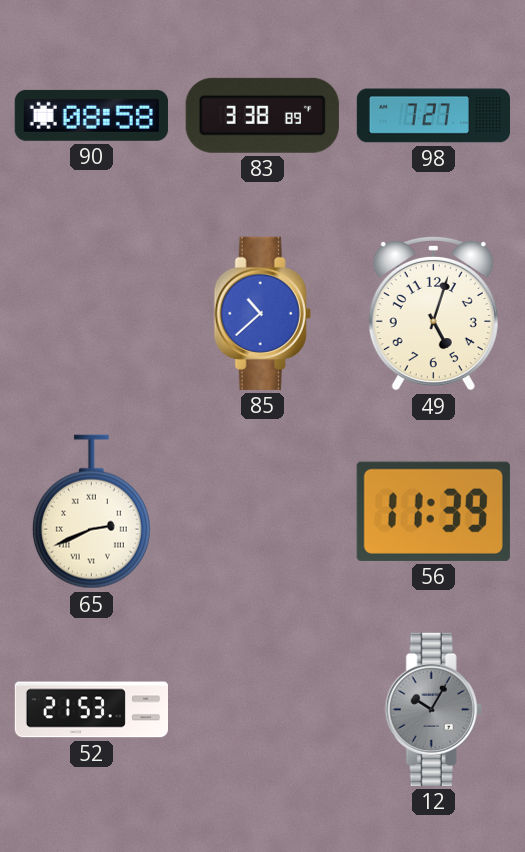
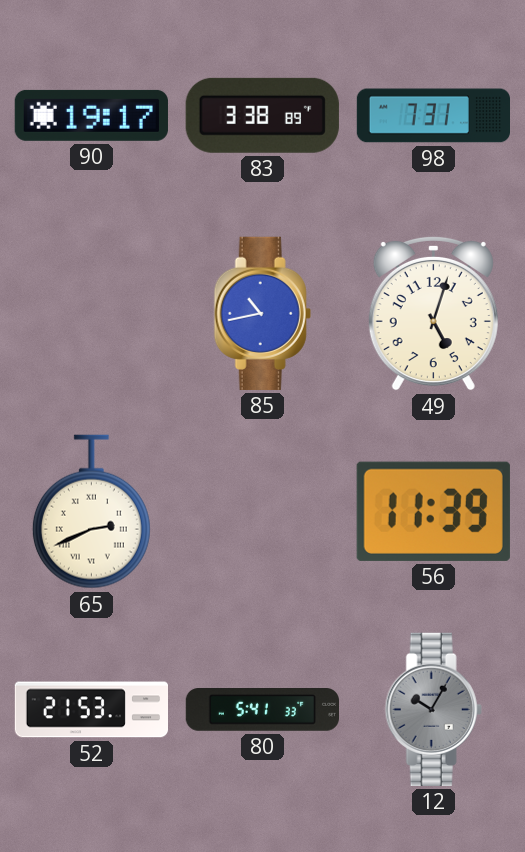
90: 08:58 -> 19:17 (91, 115)
98: 7:27 -> 7:31 (433, 116)
85: 10:38 -> 10:43 (262, 313)
80: none -> 5:41 (262, 710)
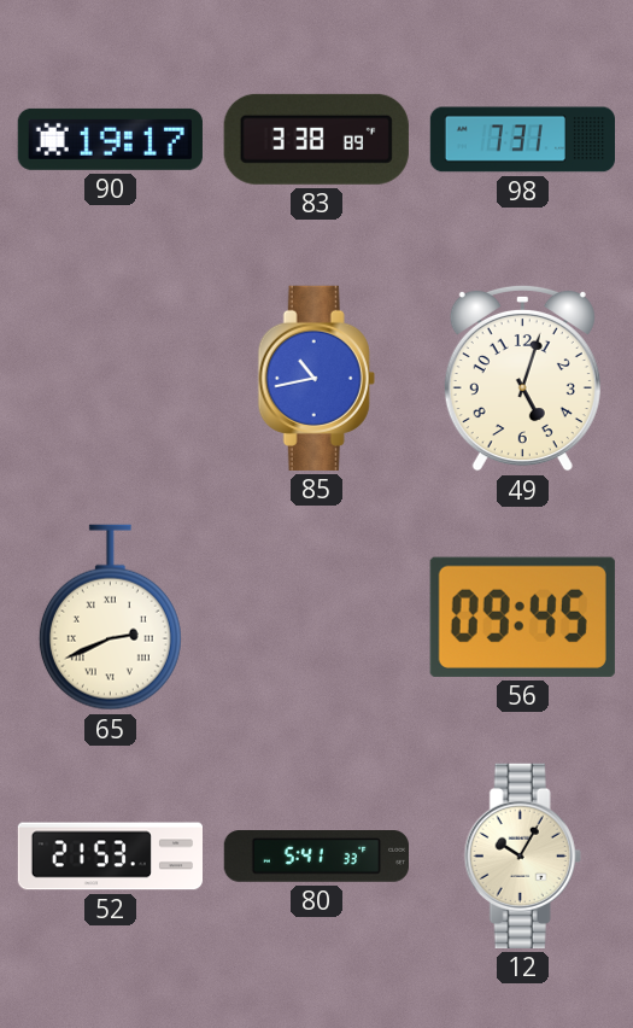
56: 11:39 -> 09:45 (522, 617)
12 dial: grey -> cream (522, 855)
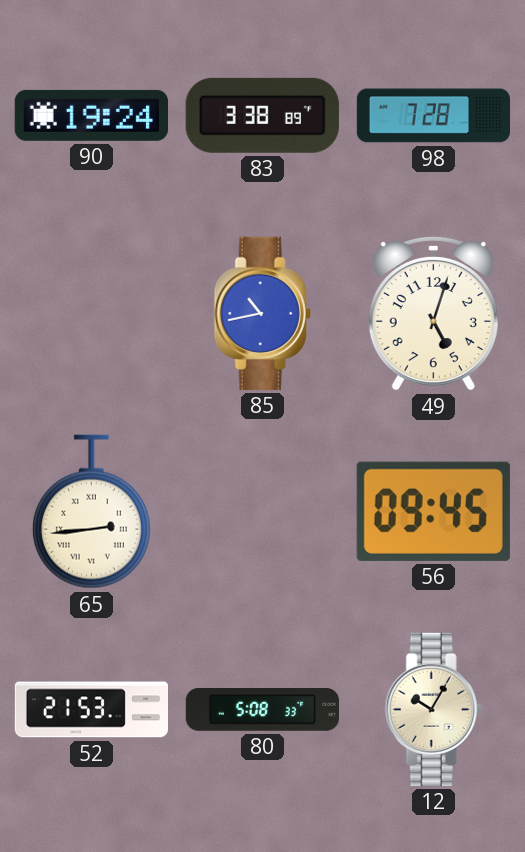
90: 19:17 -> 19:24 (91, 115)
98: 7:31 -> 7:28 (433, 116)
65: 2:41 -> 2:44 (91, 512)
80: 5:41 -> 5:08 (262, 710)
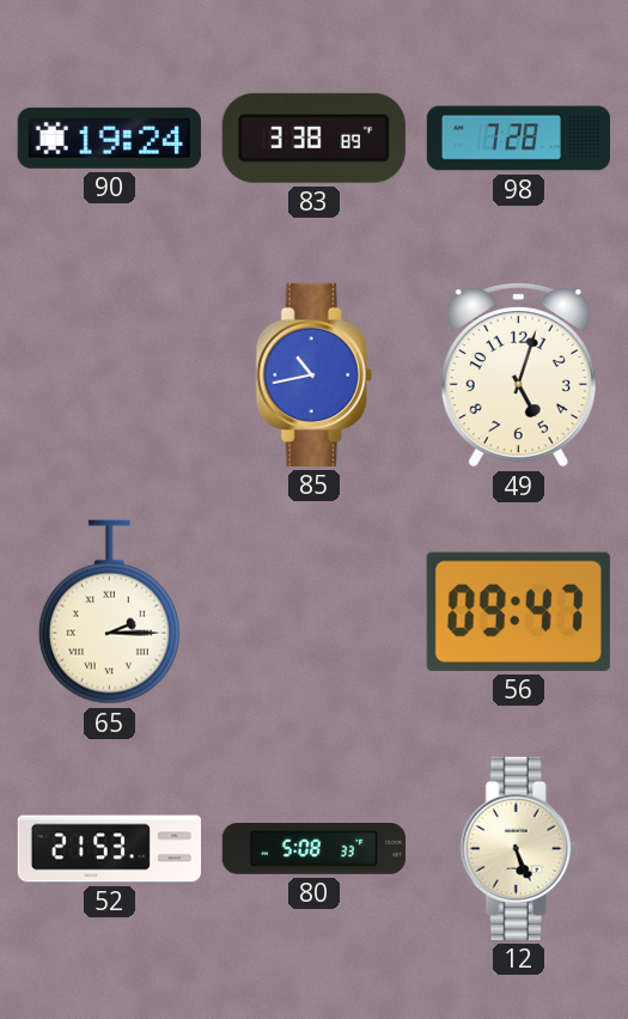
65: 2:44 -> 2:15 (109, 612)
56: 09:45 -> 09:47 (518, 611)
12: 10:05 -> 5:26 (518, 848)
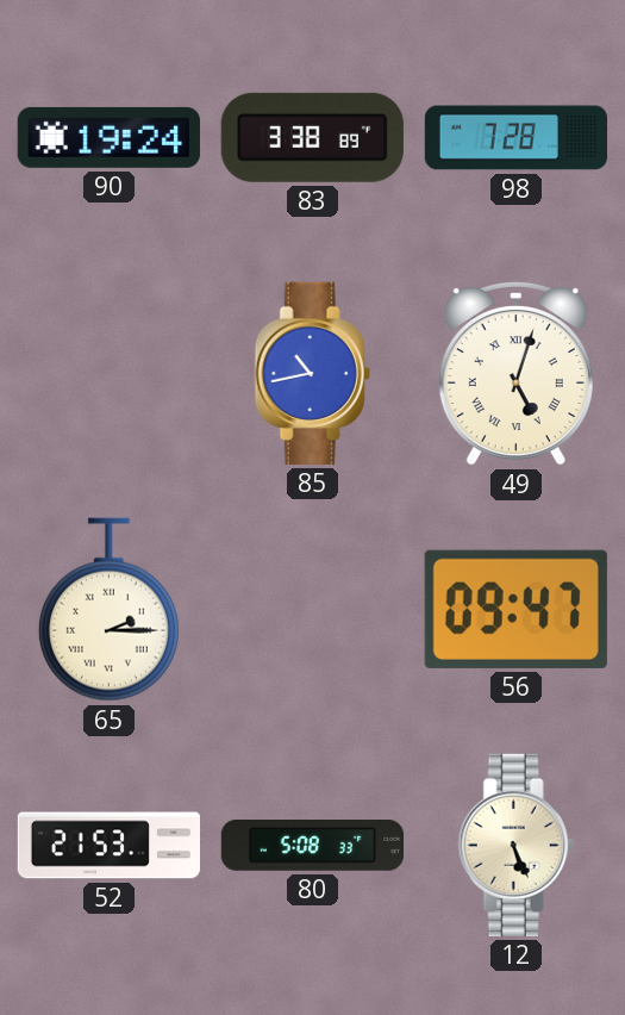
49 numerals: Arabic -> Roman (515, 373)
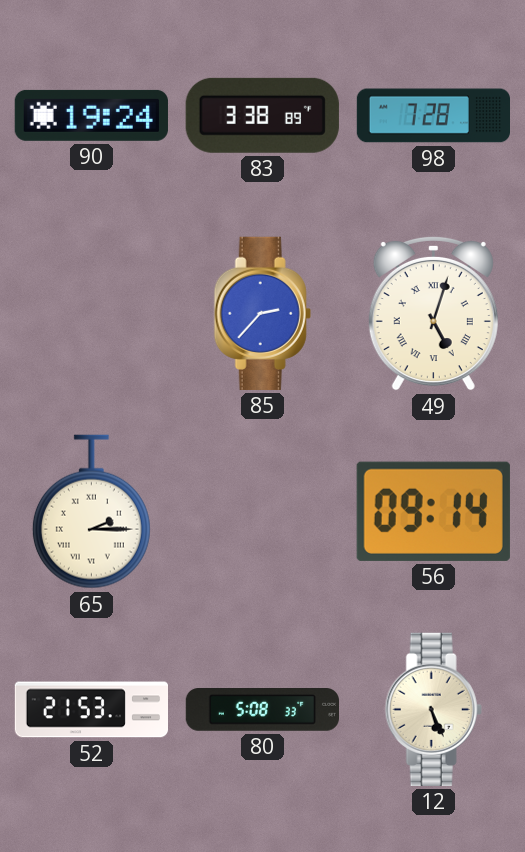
85: 10:43 -> 2:37 (262, 313)
56: 09:47 -> 09:14 (433, 511)
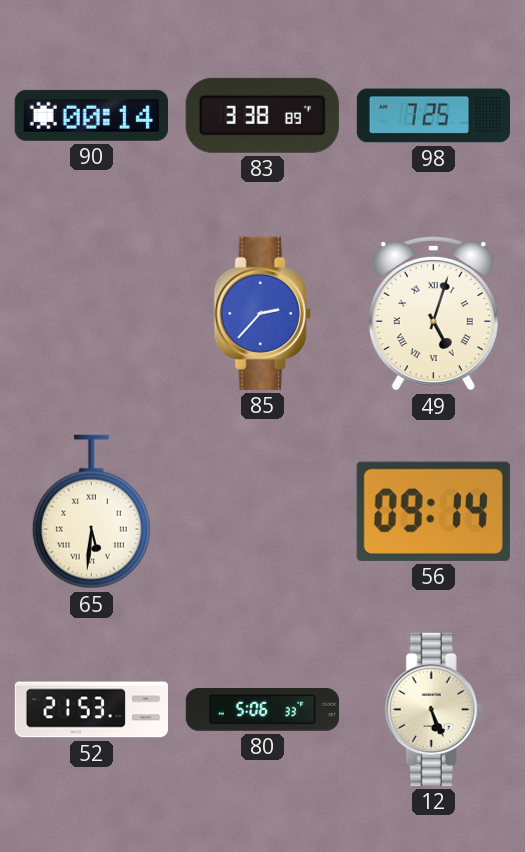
90: 19:24 -> 00:14 (91, 115)
98: 7:28 -> 7:25 (433, 116)
65: 2:15 -> 5:31 (91, 512)
80: 5:08 -> 5:06 (262, 710)
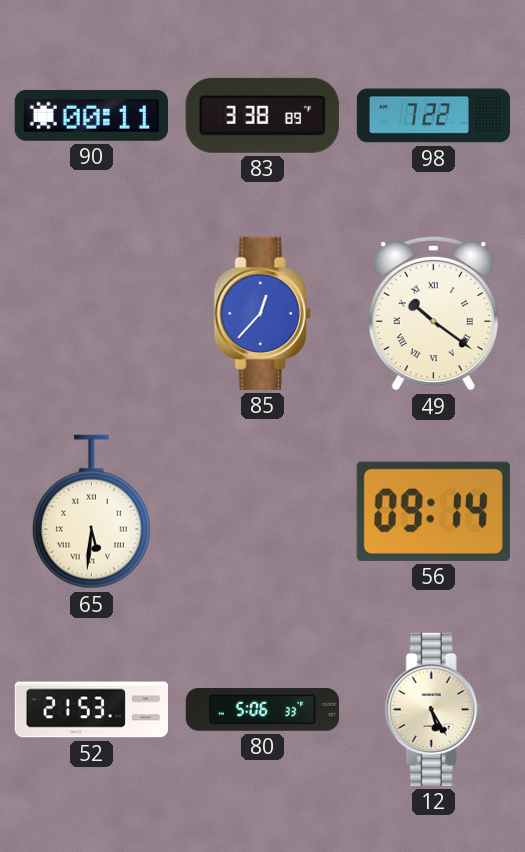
90: 00:14 -> 00:11 (91, 115)
98: 7:25 -> 7:22 (433, 116)
85: 2:37 -> 12:37 (262, 313)
49: 5:03 -> 10:21 (433, 313)
12: 5:26 -> 5:25 (433, 709)
